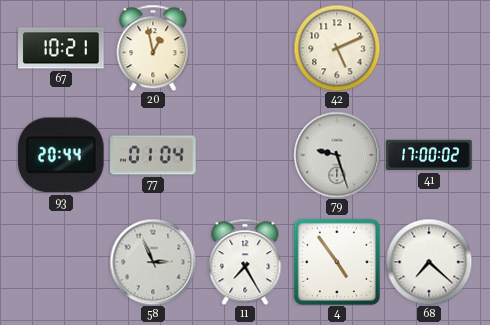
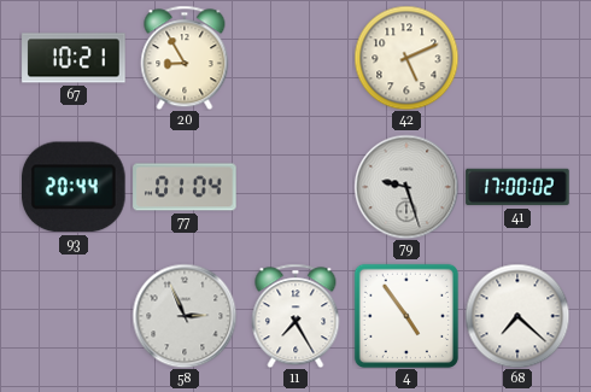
20: 12:58 -> 8:55 (185, 58)
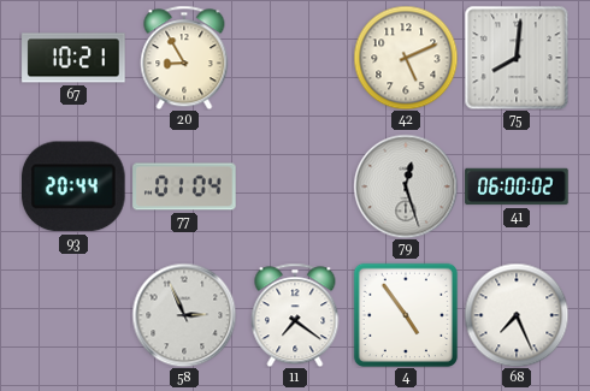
75: none -> 8:01 (517, 58)
79: 9:27 -> 12:27 (406, 186)
41: 17:00 -> 06:00 (517, 186)
11: 7:25 -> 7:21 (295, 315)
68: 7:22 -> 7:26 (517, 315)
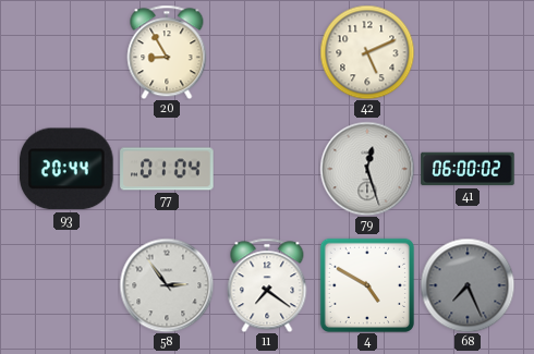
67: 10:21 -> none (73, 58)
75: 8:01 -> none (517, 58)
58: 2:56 -> 2:54 (167, 285)
4: 4:54 -> 4:50 (367, 285)
68 dial: white -> grey (468, 285)
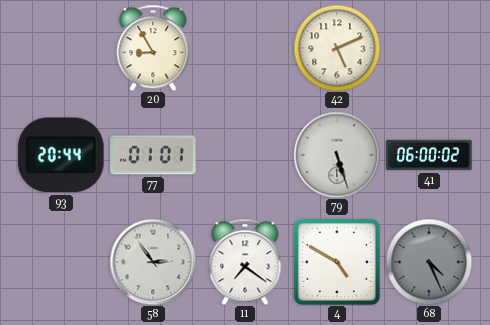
77: 01:04 -> 01:01 (153, 155)
79: 12:27 -> 5:27 (337, 155)
68: 7:26 -> 4:26 (429, 262)
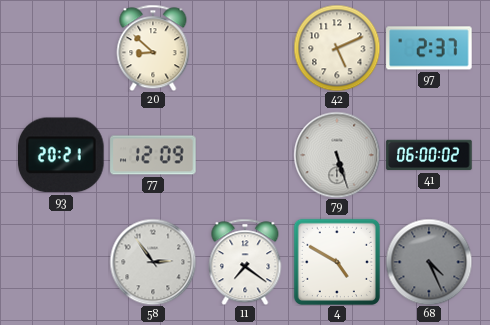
20: 8:55 -> 8:52 (153, 48)
97: none -> 2:37 (429, 48)
93: 20:44 -> 20:21 (62, 155)
77: 01:01 -> 12:09 (153, 155)
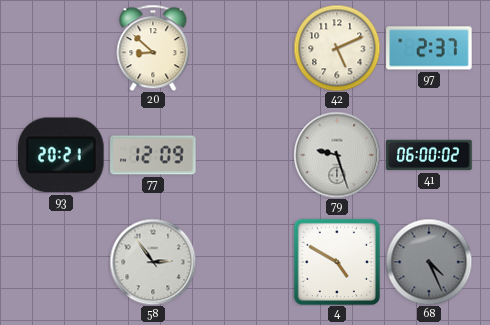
79: 5:27 -> 9:27 (337, 155)
11: 7:21 -> none (245, 262)
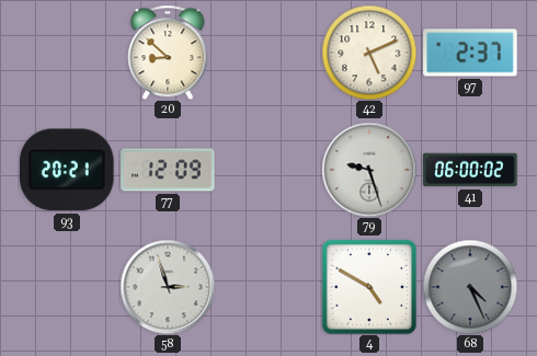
58: 2:54 -> 2:57 (168, 287)
